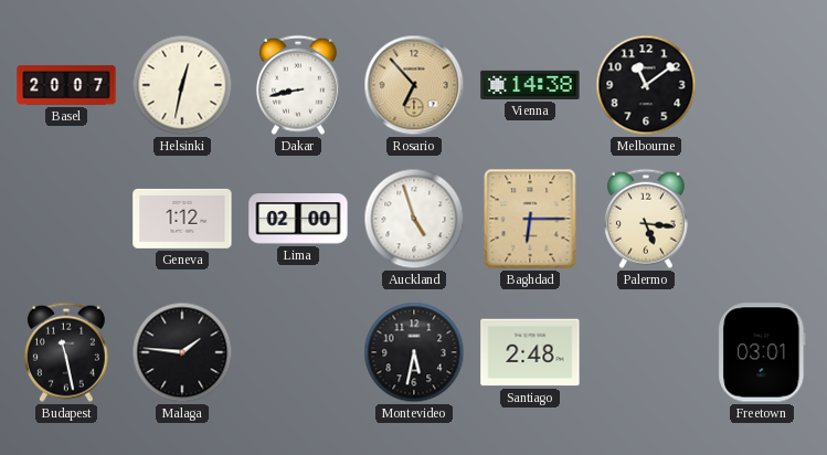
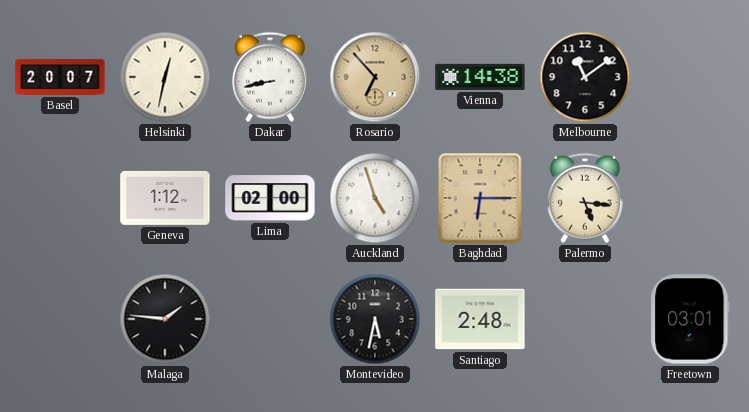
Budapest: 11:28 -> none (66, 352)
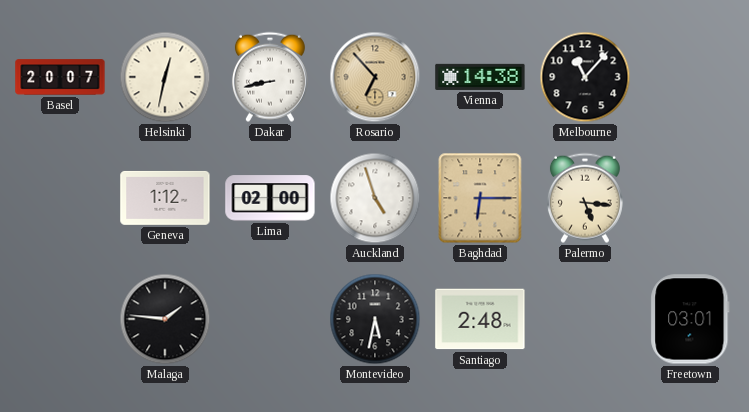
Melbourne: 11:09 -> 11:07 (585, 77)
